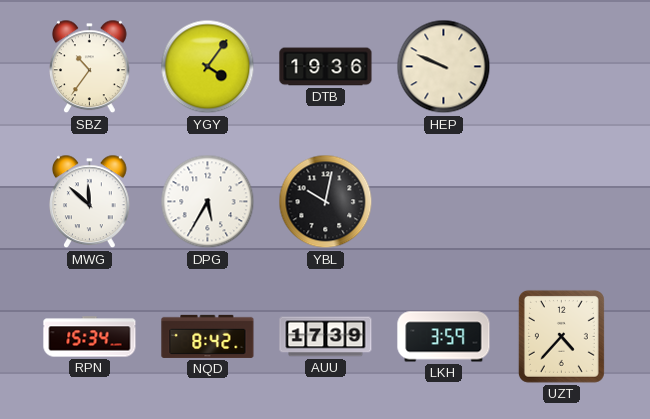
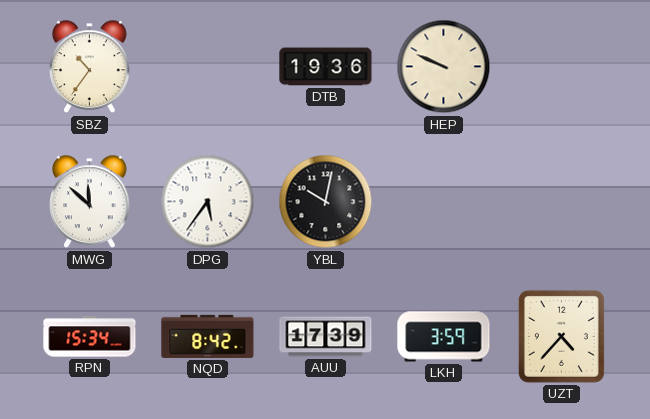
YGY: 4:06 -> none (208, 67)
DPG: 5:35 -> 5:36 (208, 202)
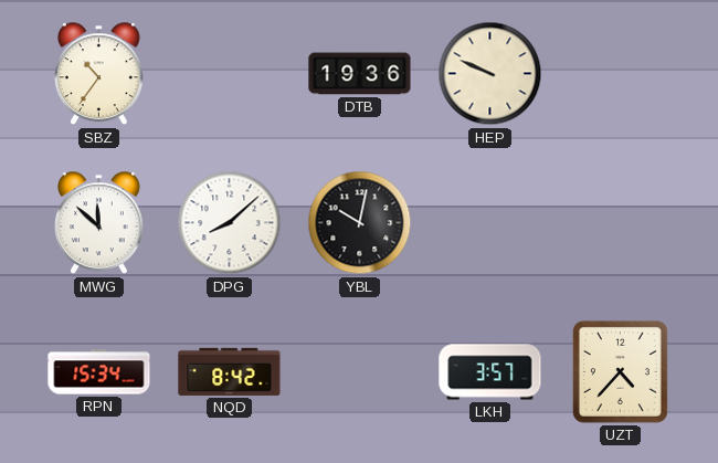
DPG: 5:36 -> 8:08 (230, 223)
AUU: 17:39 -> none (326, 337)
LKH: 3:59 -> 3:57 (490, 372)
